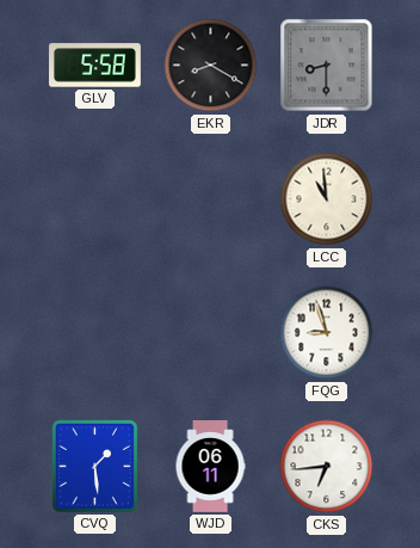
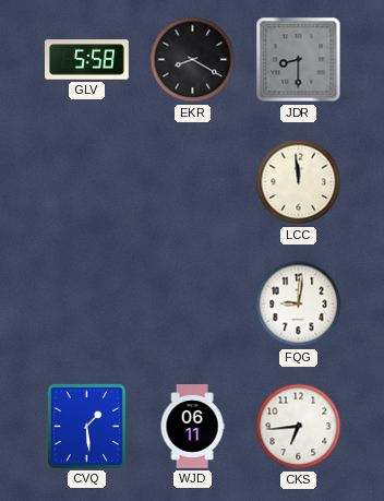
LCC: 10:59 -> 11:59 (299, 182)
FQG: 8:57 -> 9:01 (299, 305)
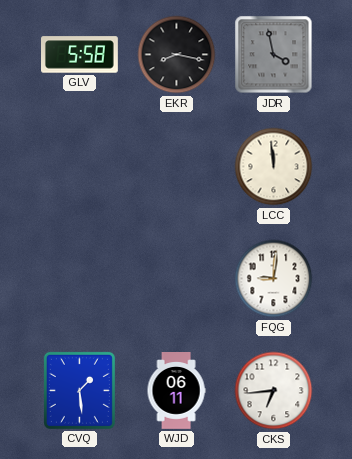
EKR: 8:20 -> 8:17 (177, 55)
JDR: 8:30 -> 3:58 (274, 55)
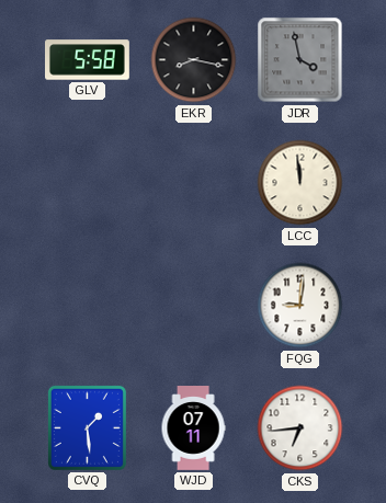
WJD: 06:11 -> 07:11 (193, 428)
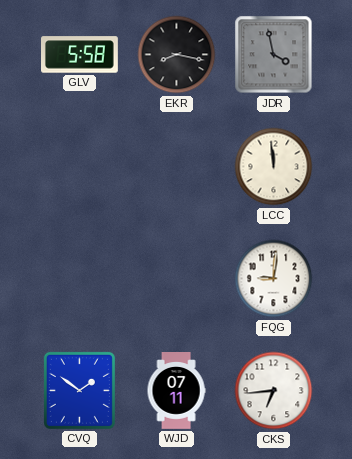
CVQ: 1:29 -> 1:51 (79, 390)
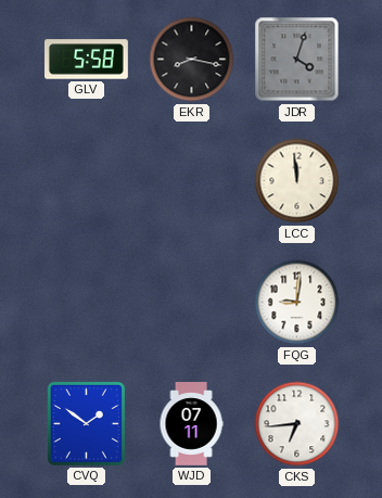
JDR: 3:58 -> 4:03 (297, 60)
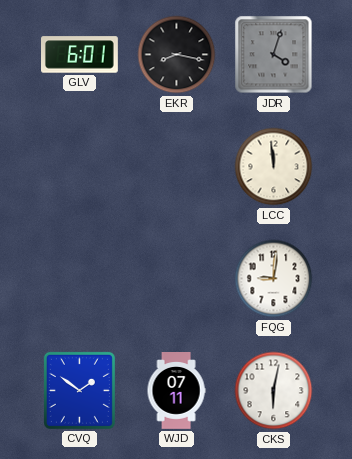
GLV: 5:58 -> 6:01 (80, 55)
CKS: 6:44 -> 6:02 (274, 391)
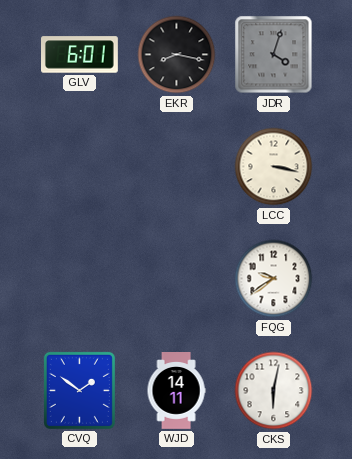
LCC: 11:59 -> 3:17 (274, 167)
FQG: 9:01 -> 9:39 (274, 279)
WJD: 07:11 -> 14:11 (176, 391)
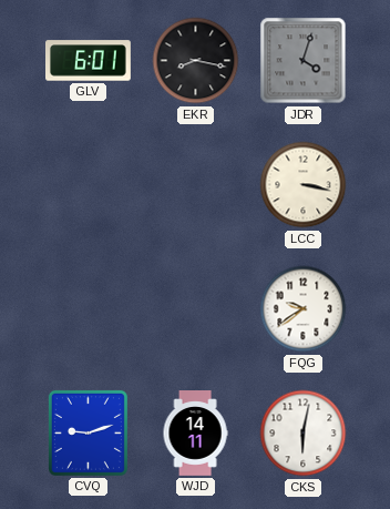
CVQ: 1:51 -> 9:12 (88, 432)
